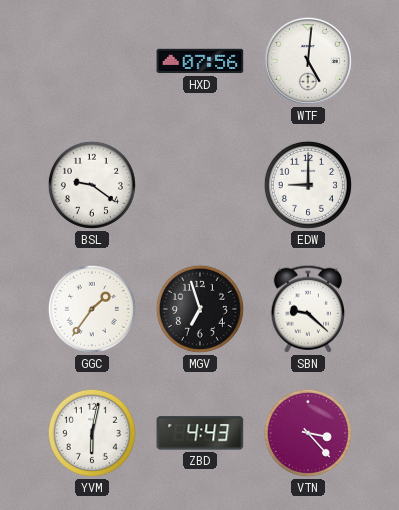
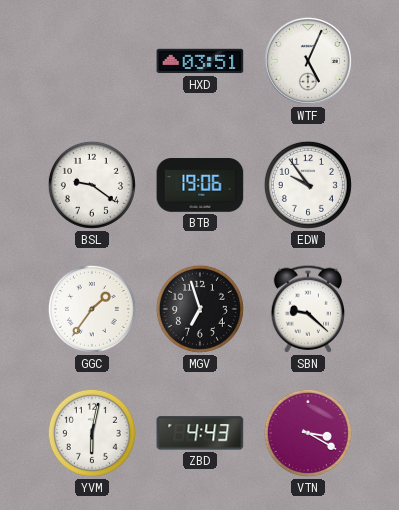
HXD: 07:56 -> 03:51 (200, 61)
WTF: 5:01 -> 5:04 (308, 61)
BTB: none -> 19:06 (200, 186)
EDW: 9:00 -> 9:54 (308, 185)
VTN: 3:23 -> 3:20 (308, 433)
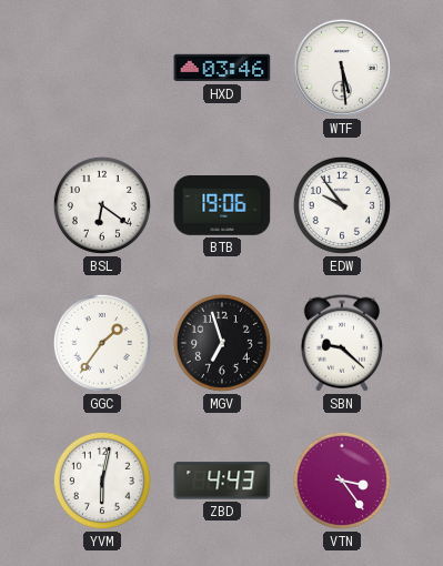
HXD: 03:51 -> 03:46 (222, 68)
WTF: 5:04 -> 5:29 (342, 68)
BSL: 9:21 -> 6:21 (102, 205)
VTN: 3:20 -> 3:24 (342, 481)
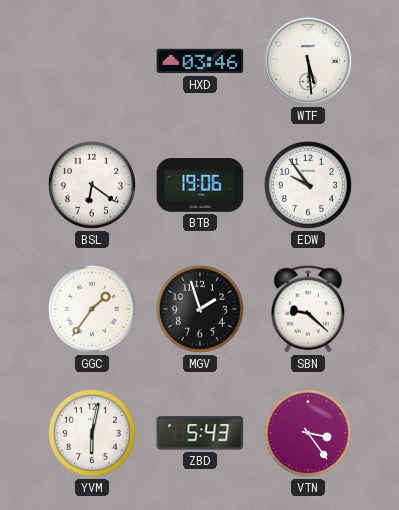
MGV: 6:57 -> 1:57 (200, 309)
ZBD: 4:43 -> 5:43 (200, 433)
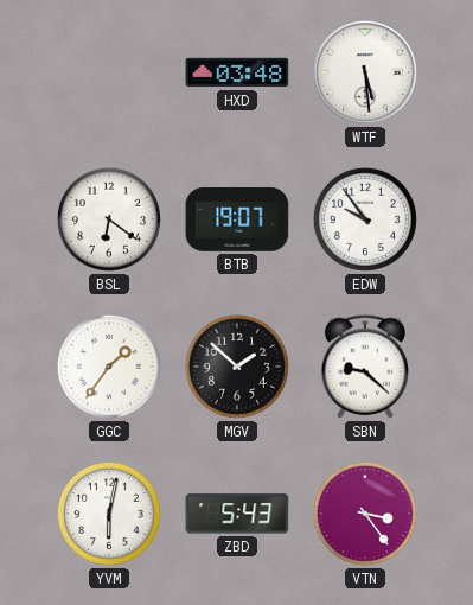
HXD: 03:46 -> 03:48 (237, 72)
BTB: 19:06 -> 19:07 (237, 221)
MGV: 1:57 -> 1:52 (237, 367)
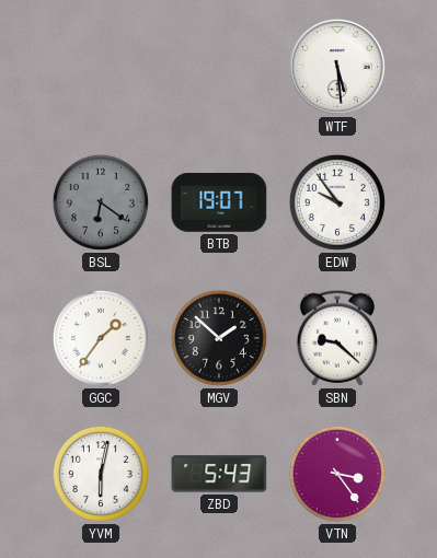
HXD: 03:48 -> none (237, 72)
BSL dial: white -> grey (101, 202)
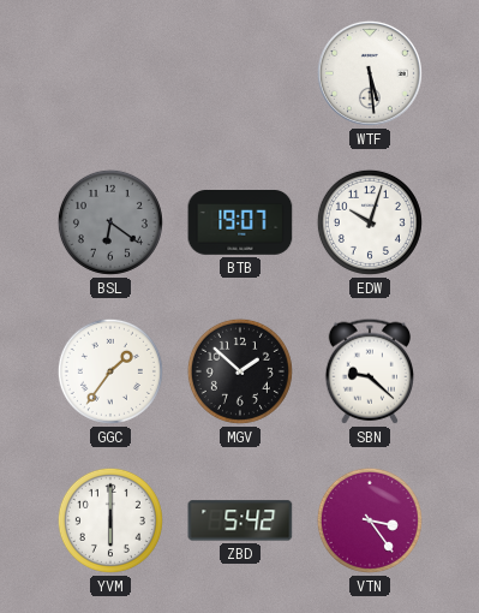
EDW: 9:54 -> 10:03 (370, 222)
YVM: 6:02 -> 6:00 (110, 520)
ZBD: 5:43 -> 5:42 (240, 520)
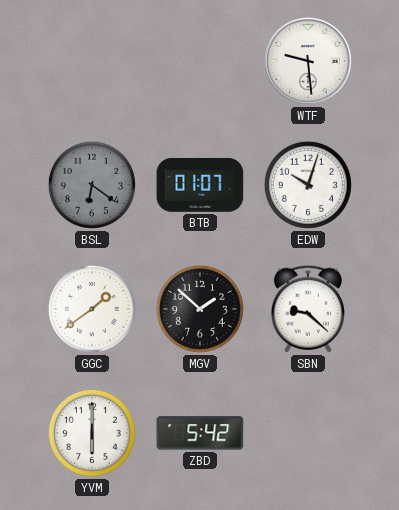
WTF: 5:29 -> 9:29 (308, 61)
BTB: 19:07 -> 01:07 (200, 186)
GGC: 1:36 -> 1:39 (92, 309)
VTN: 3:24 -> none (370, 520)
